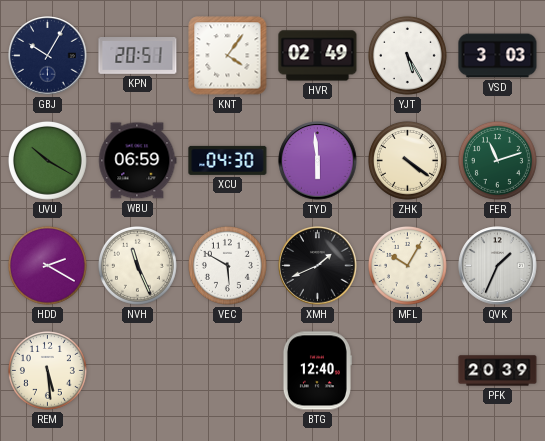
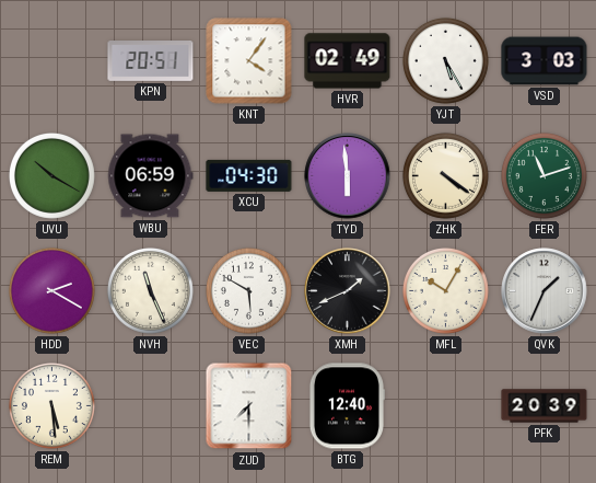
GBJ: 10:05 -> none (48, 56)
ZUD: none -> 7:30 (249, 406)
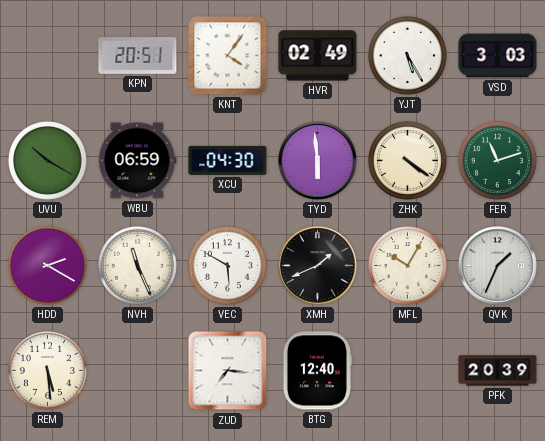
ZUD: 7:30 -> 7:16 (228, 371)
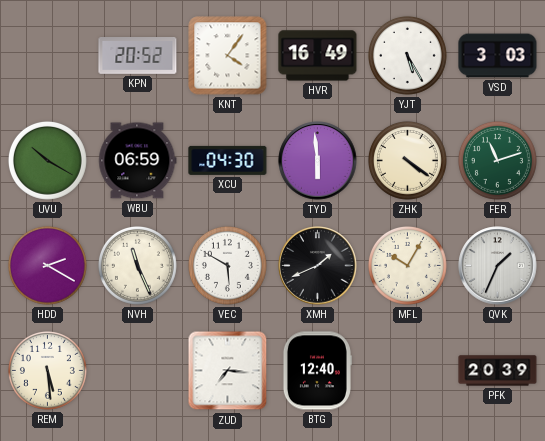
KPN: 20:51 -> 20:52 (138, 56)
HVR: 02:49 -> 16:49 (318, 56)
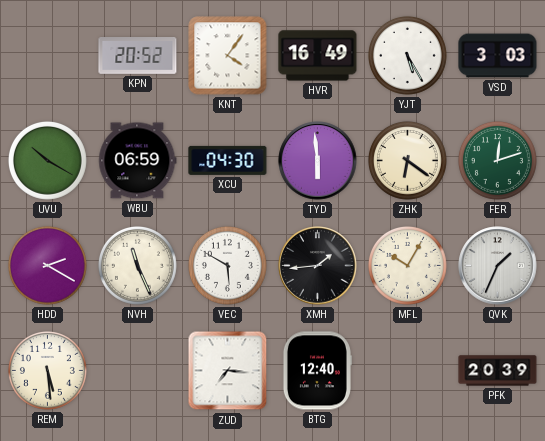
ZHK: 4:21 -> 6:21 (407, 160)
FER: 11:12 -> 12:12 (497, 160)
XMH: 1:41 -> 1:44 (318, 266)
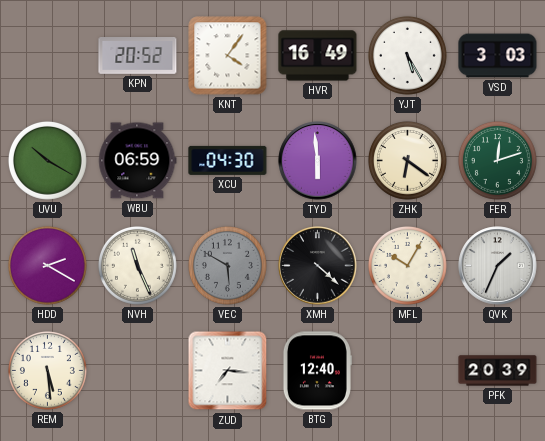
VEC dial: white -> grey (227, 265)
XMH: 1:44 -> 4:22 (318, 266)
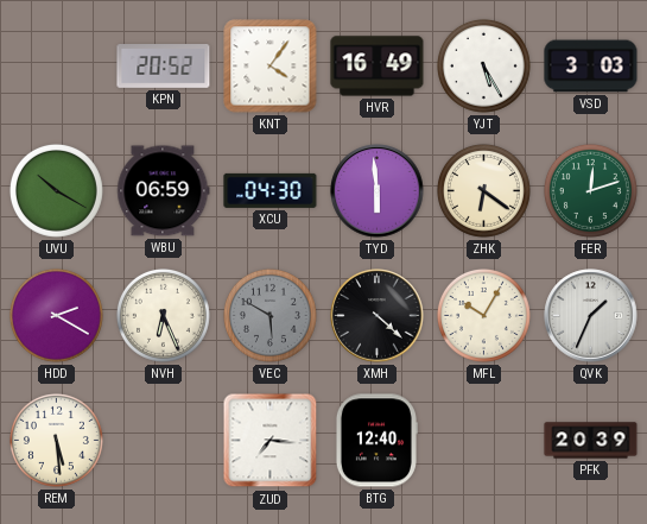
NVH: 11:26 -> 6:26 (163, 315)
